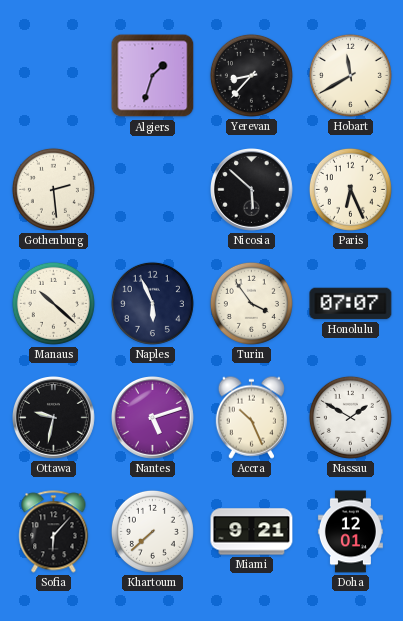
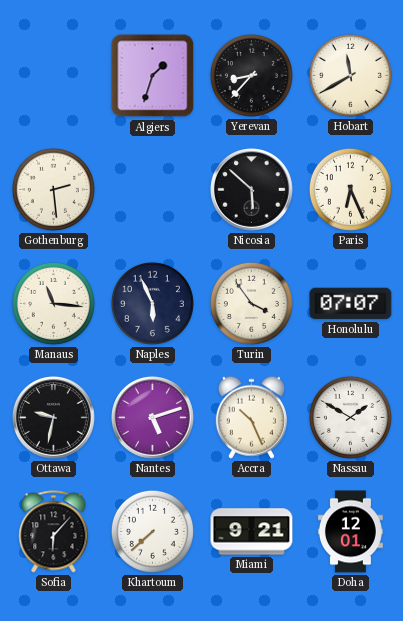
Manaus: 10:22 -> 11:16 (53, 303)
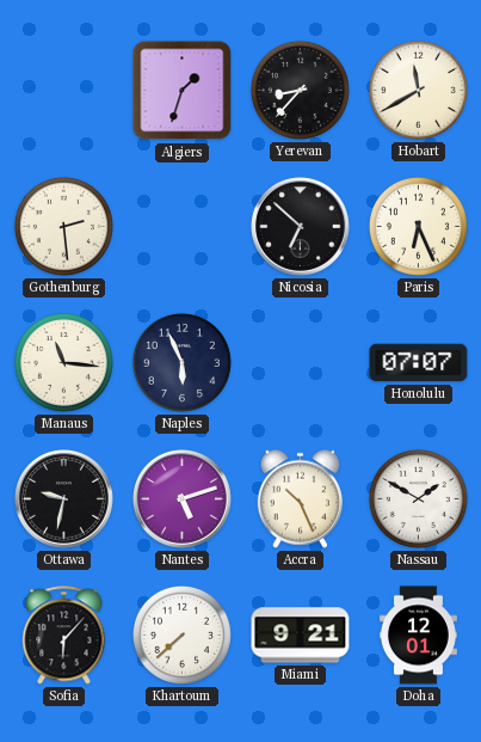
Nicosia: 5:52 -> 6:52 (301, 227)
Turin: 3:54 -> none (251, 303)
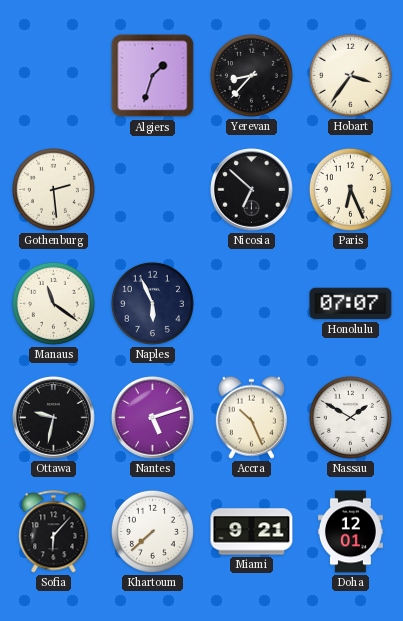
Hobart: 11:40 -> 3:36 (350, 75)
Manaus: 11:16 -> 11:21 (53, 303)
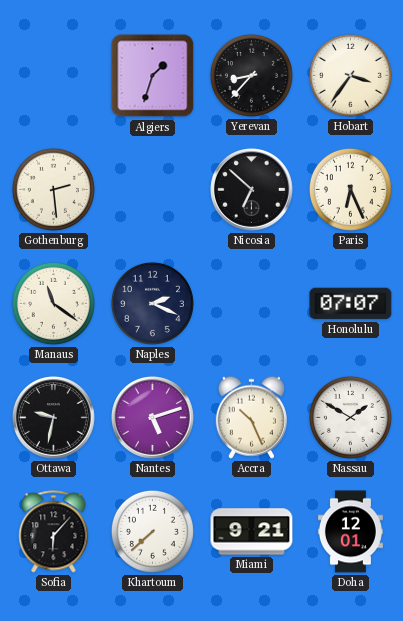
Naples: 5:56 -> 2:19 (152, 303)
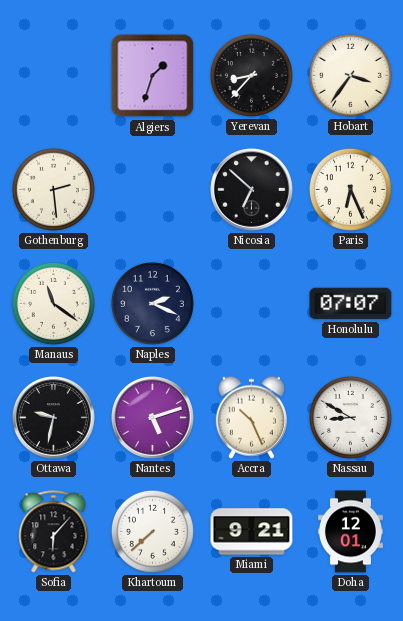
Nassau: 1:50 -> 8:50 (350, 417)
